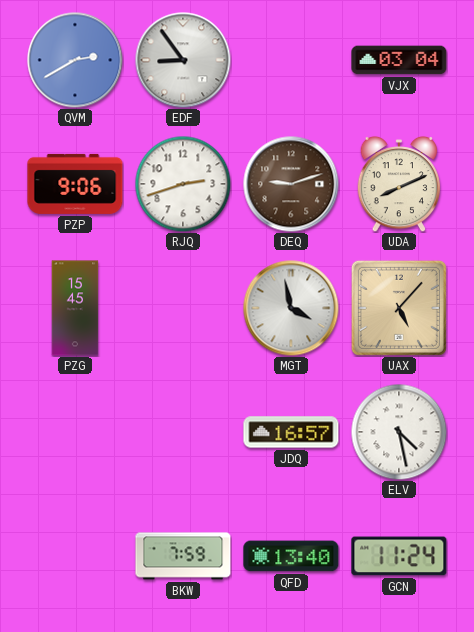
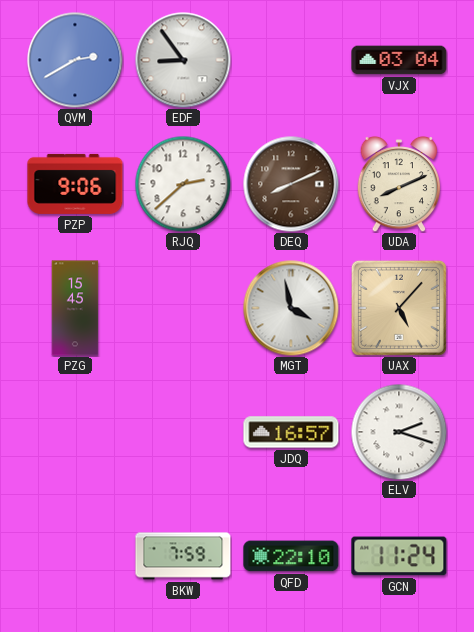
RJQ: 2:42 -> 2:38 (183, 184)
DEQ: 9:12 -> 8:11 (291, 184)
ELV: 4:28 -> 2:18 (399, 432)
QFD: 13:40 -> 22:10 (291, 556)
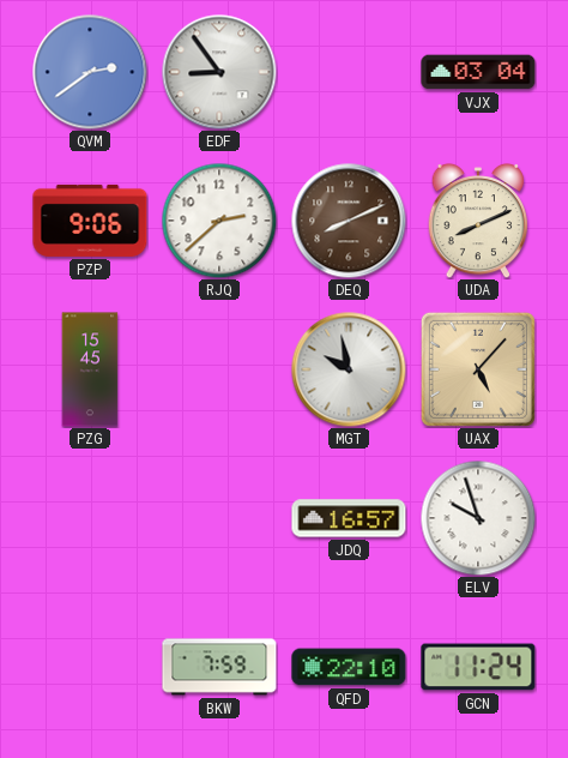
QVM: 2:40 -> 2:39 (90, 72)
MGT: 3:58 -> 9:58 (349, 369)
ELV: 2:18 -> 9:57 (478, 518)
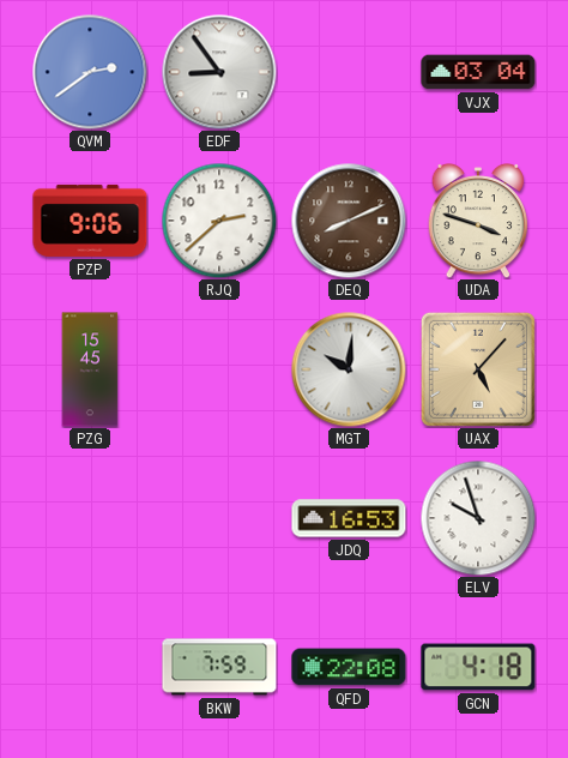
UDA: 8:11 -> 3:48 (477, 221)
MGT: 9:58 -> 10:01 (349, 369)
JDQ: 16:57 -> 16:53 (349, 518)
QFD: 22:10 -> 22:08 (349, 667)
GCN: 11:24 -> 4:18 (478, 667)
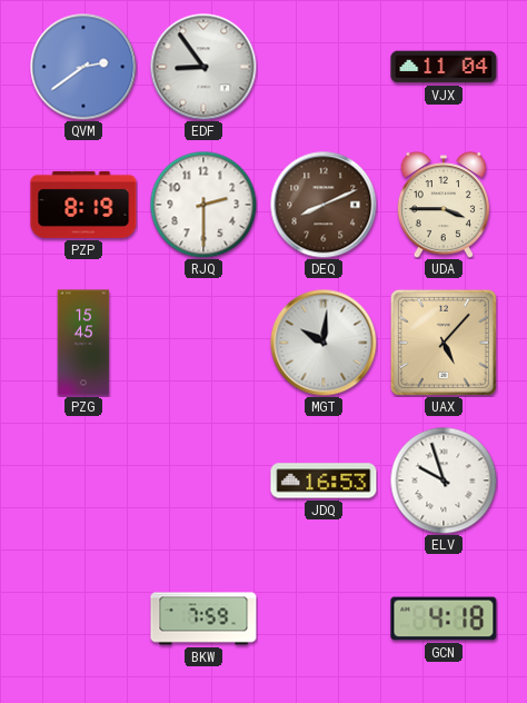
VJX: 03:04 -> 11:04 (444, 67)
PZP: 9:06 -> 8:19 (83, 205)
RJQ: 2:38 -> 2:30 (203, 205)
UDA: 3:48 -> 3:45 (443, 205)
QFD: 22:08 -> none (349, 667)
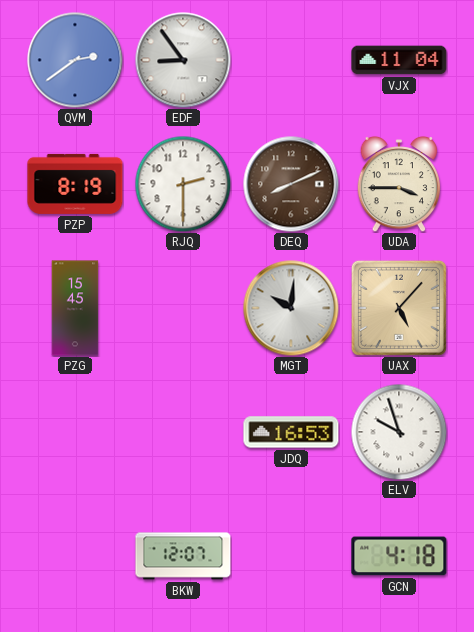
BKW: 7:59 -> 12:07 (183, 556)
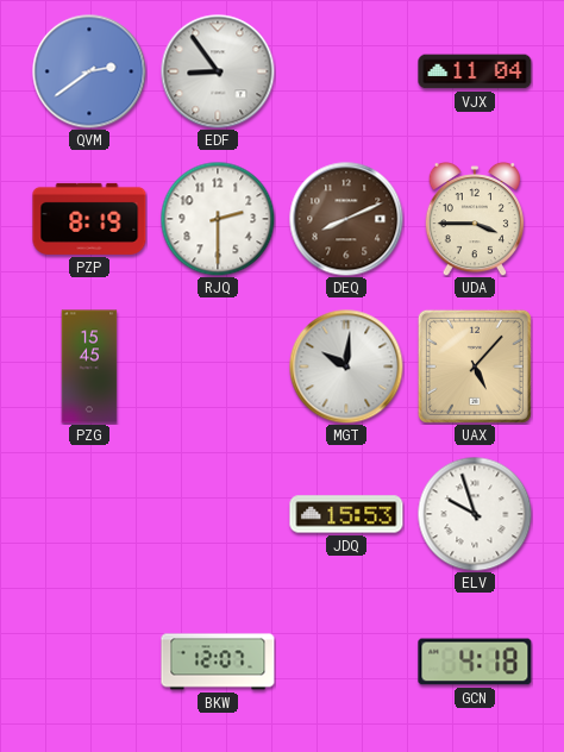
JDQ: 16:53 -> 15:53 (346, 514)
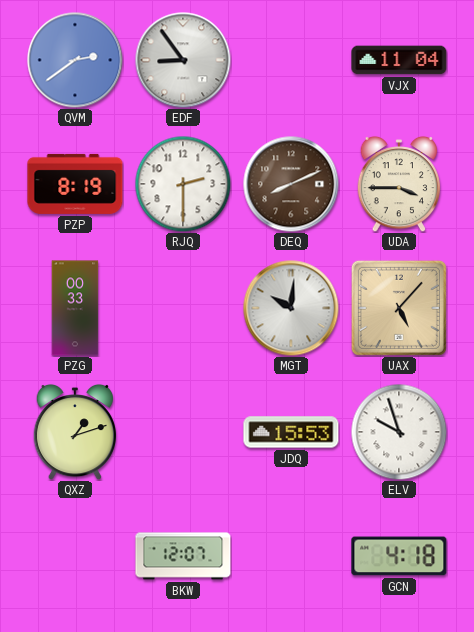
PZG: 15:45 -> 00:33 (75, 308)
QXZ: none -> 1:12 (74, 432)
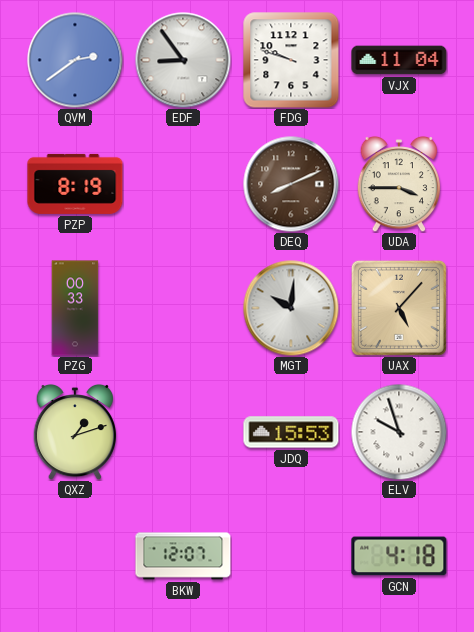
FDG: none -> 9:48 (291, 60)
RJQ: 2:30 -> none (183, 184)
